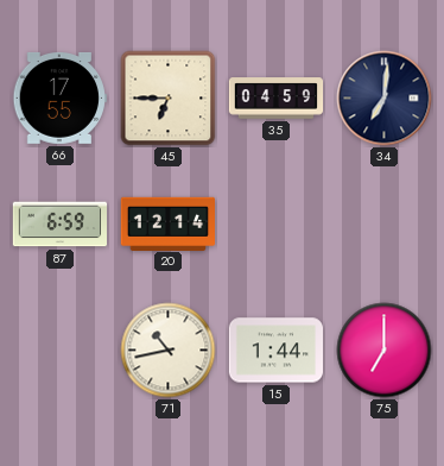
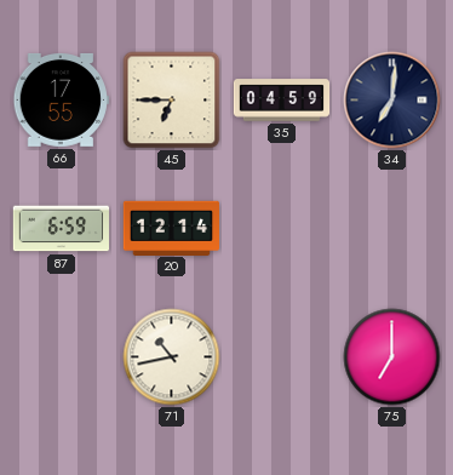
15: 1:44 -> none (275, 351)
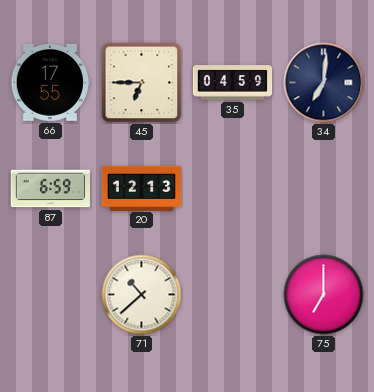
20: 12:14 -> 12:13 (141, 188)
71: 10:43 -> 10:38 (142, 295)
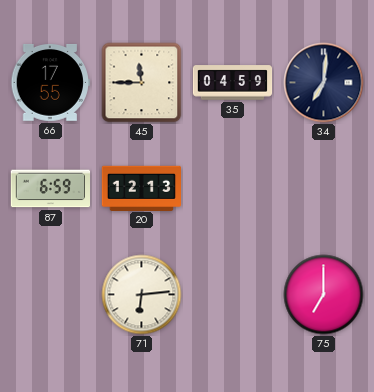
45: 6:45 -> 11:45 (142, 83)
71: 10:38 -> 6:14 (142, 295)
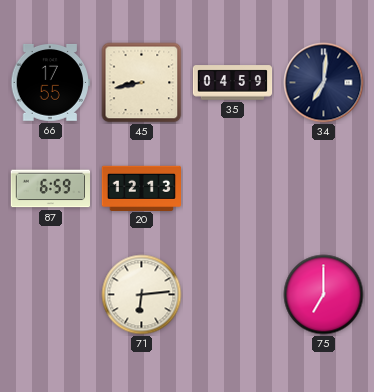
45: 11:45 -> 8:43 (142, 83)
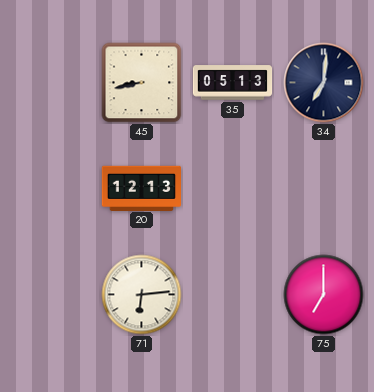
66: 17:55 -> none (50, 82)
35: 04:59 -> 05:13 (233, 83)
87: 6:59 -> none (50, 189)
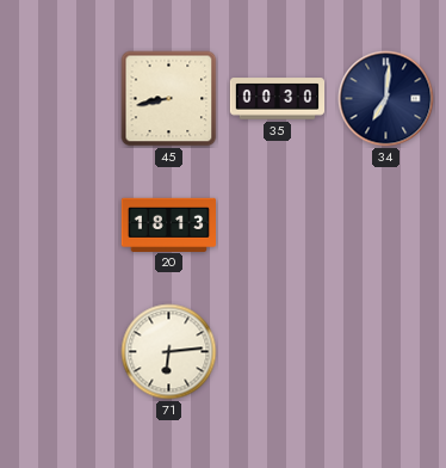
35: 05:13 -> 00:30 (278, 99)
20: 12:13 -> 18:13 (168, 224)
75: 7:00 -> none (324, 295)
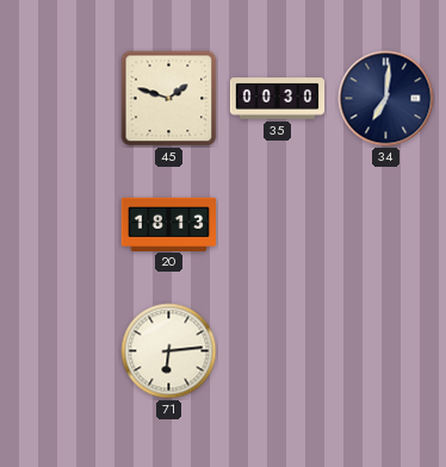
45: 8:43 -> 1:48 (169, 99)
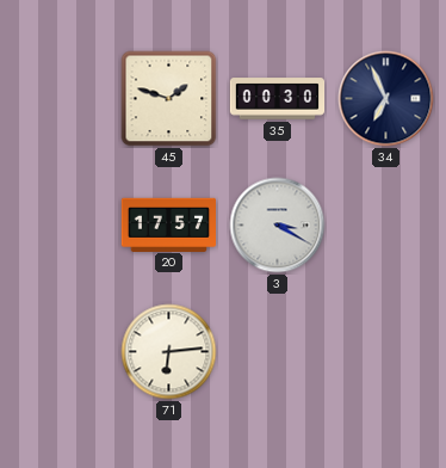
34: 7:01 -> 6:56 (386, 99)
20: 18:13 -> 17:57 (168, 224)
3: none -> 3:20 (278, 226)
